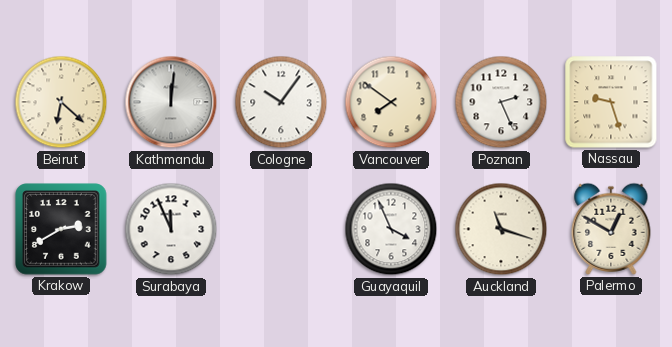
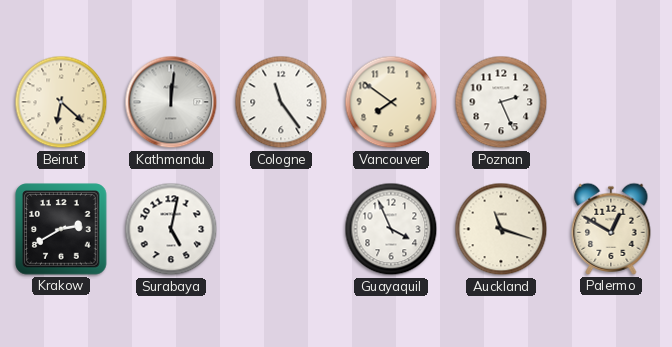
Cologne: 10:06 -> 11:24 (281, 102)
Nassau: 9:27 -> none (611, 102)
Surabaya: 11:56 -> 5:02 (171, 229)
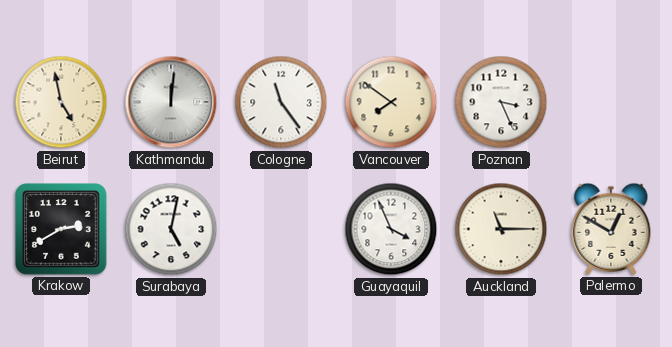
Beirut: 6:22 -> 4:58 (61, 102)
Poznan: 2:26 -> 3:26 (501, 102)
Auckland: 11:18 -> 11:15 (501, 229)
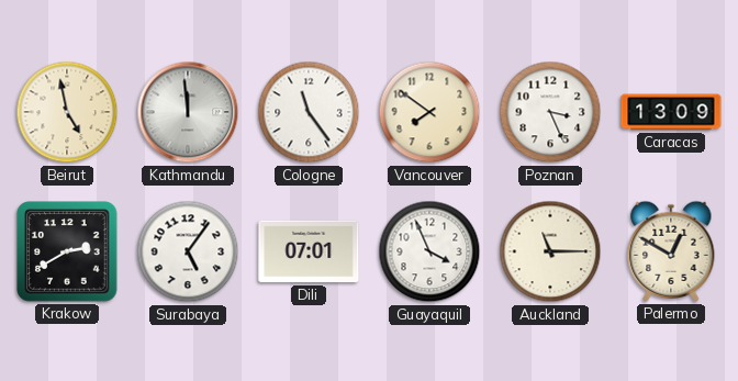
Kathmandu: 12:01 -> 11:59 (188, 112)
Caracas: none -> 13:09 (671, 112)
Surabaya: 5:02 -> 5:06 (188, 251)
Dili: none -> 07:01 (309, 251)
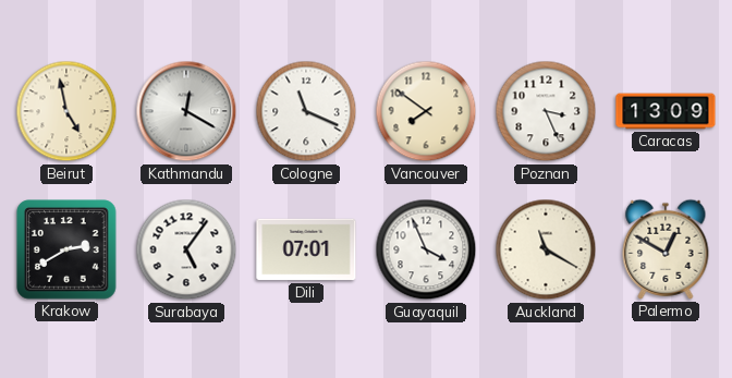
Kathmandu: 11:59 -> 12:20 (186, 111)
Cologne: 11:24 -> 11:19 (306, 111)
Auckland: 11:15 -> 11:20 (546, 249)
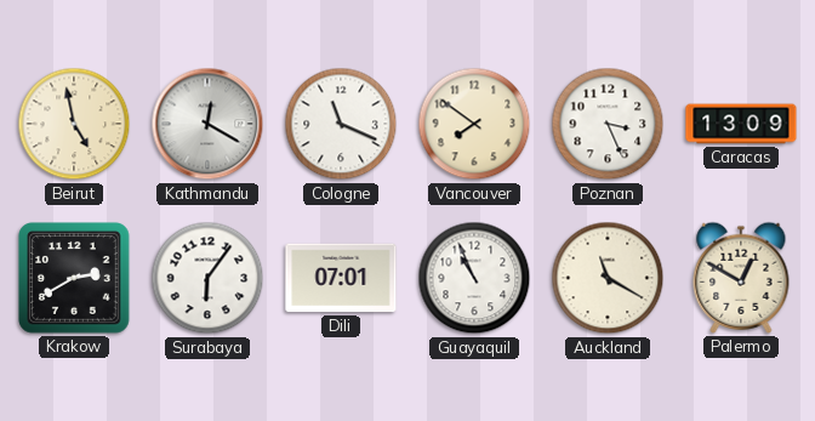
Surabaya: 5:06 -> 6:06 (207, 278)
Guayaquil: 3:56 -> 10:56 (474, 278)
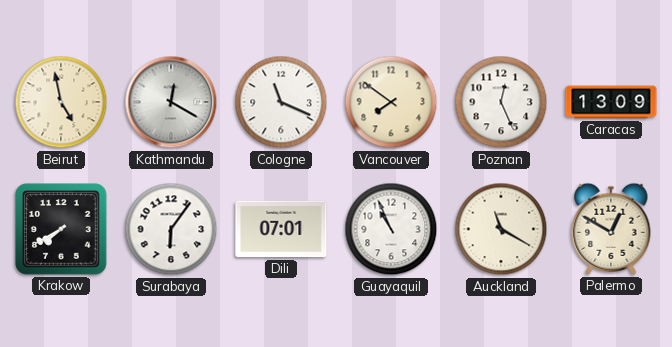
Poznan: 3:26 -> 12:26 (501, 102)
Krakow: 2:40 -> 7:40 (61, 229)
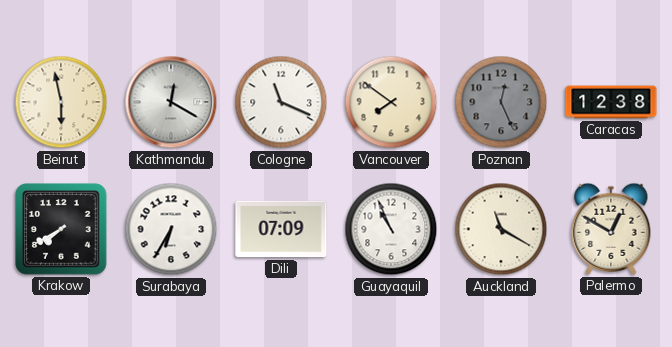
Beirut: 4:58 -> 5:58 (61, 102)
Poznan dial: white -> grey (501, 102)
Caracas: 13:09 -> 12:38 (611, 102)
Surabaya: 6:06 -> 6:35 (171, 229)
Dili: 07:01 -> 07:09 (281, 229)
